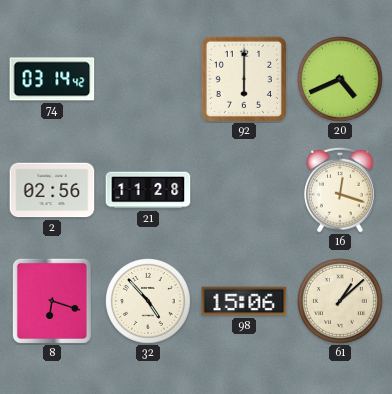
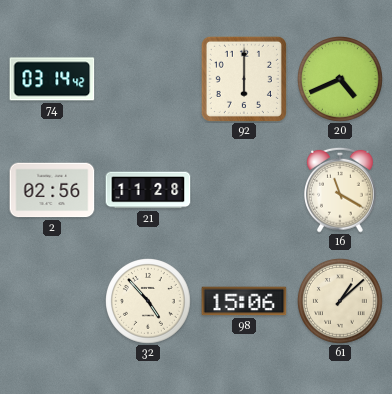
16: 12:18 -> 11:20 (341, 190)
8: 6:18 -> none (52, 301)
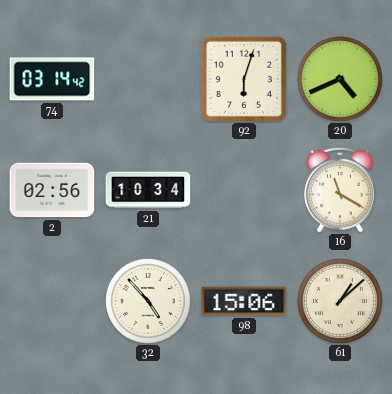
92: 6:00 -> 6:03 (244, 79)
21: 11:28 -> 10:34 (148, 190)
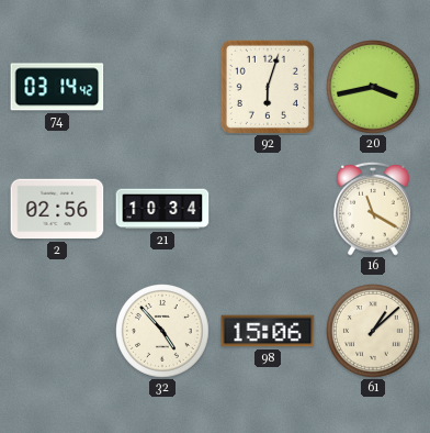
20: 4:41 -> 3:43 (374, 88)
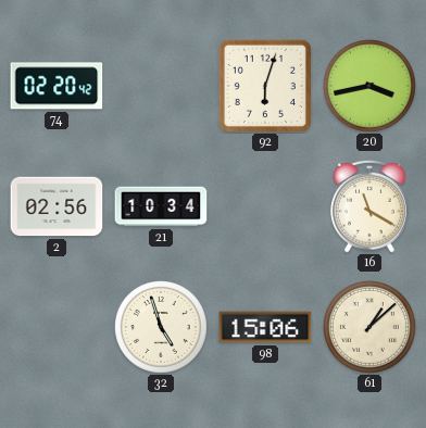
74: 03:14 -> 02:20 (57, 86)
32: 4:53 -> 4:57 (162, 328)
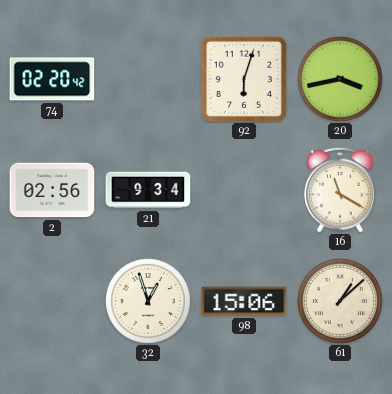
21: 10:34 -> 9:34 (148, 190)
32: 4:57 -> 12:57 (149, 302)
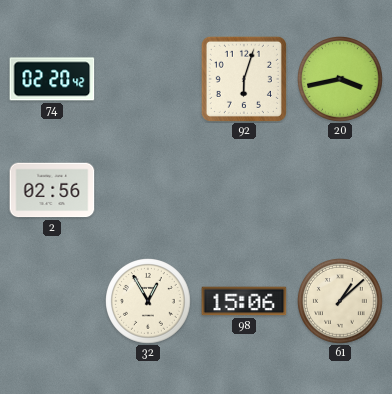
21: 9:34 -> none (148, 190)
16: 11:20 -> none (341, 190)
32: 12:57 -> 12:55 (149, 302)
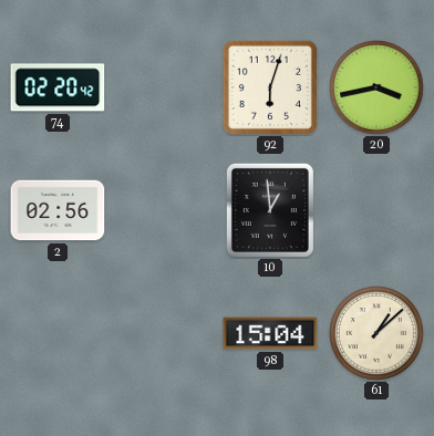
10: none -> 12:59 (270, 210)
32: 12:55 -> none (149, 302)
98: 15:06 -> 15:04 (270, 333)
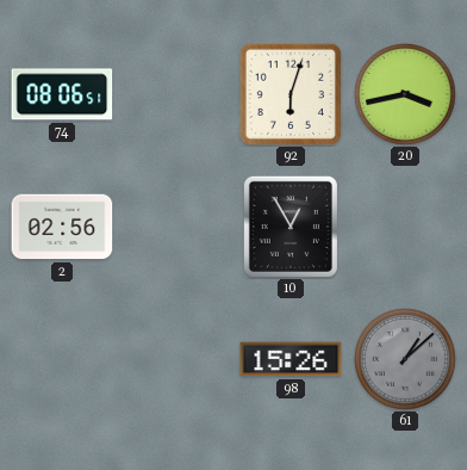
74: 02:20 -> 08:06 (62, 94)
10: 12:59 -> 12:55 (291, 227)
98: 15:04 -> 15:26 (291, 359)
61 dial: cream -> grey (406, 360)
